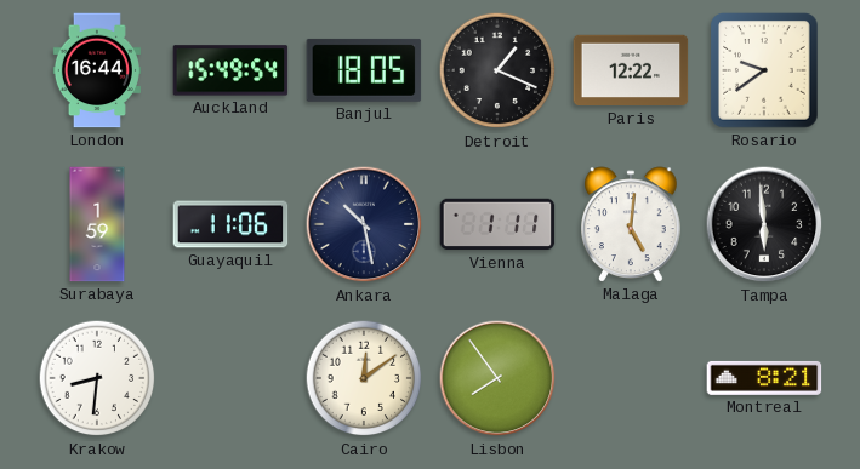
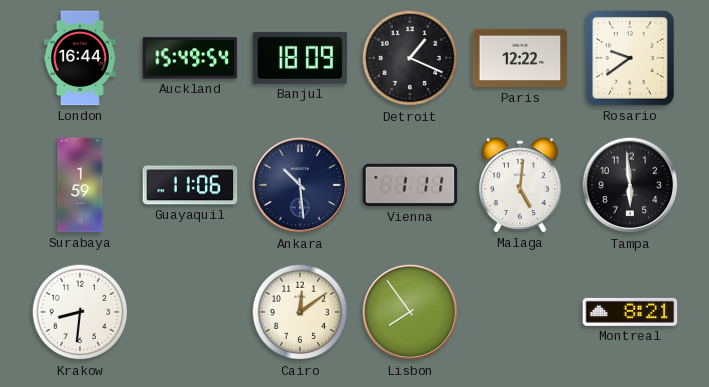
Banjul: 18:05 -> 18:09 (300, 58)
Ankara: 10:28 -> 10:29 (300, 185)
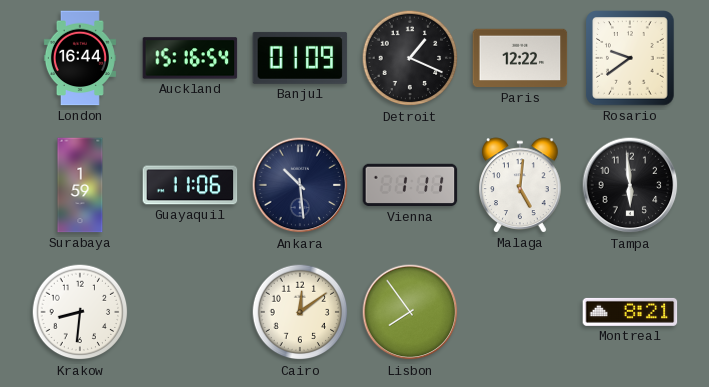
Auckland: 15:49 -> 15:16 (190, 58)
Banjul: 18:09 -> 01:09 (300, 58)
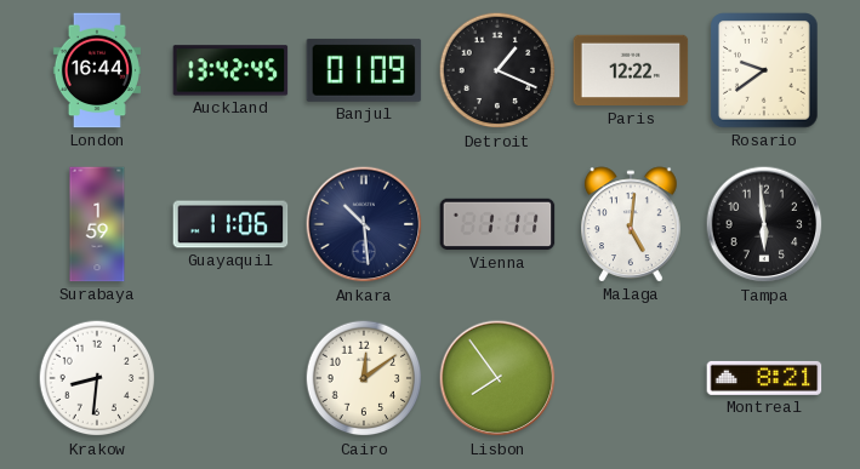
Auckland: 15:16 -> 13:42 (230, 70)
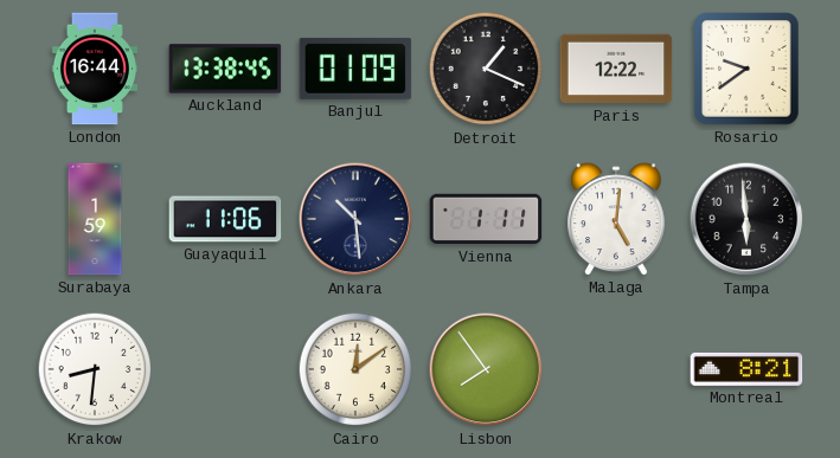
Auckland: 13:42 -> 13:38 (225, 69)
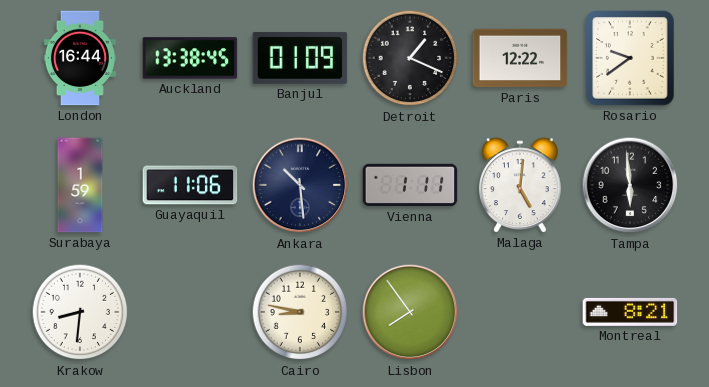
Cairo: 12:09 -> 8:47 (300, 312)
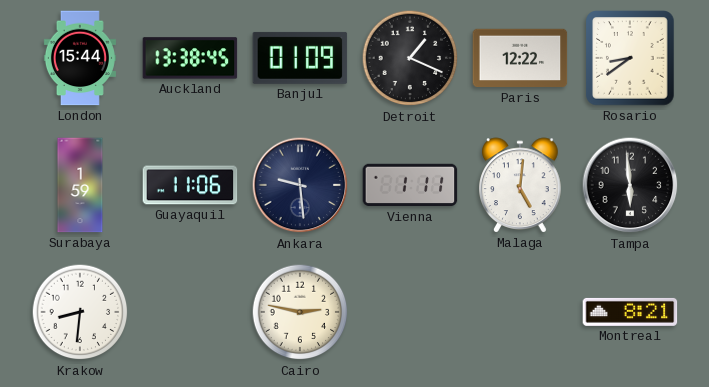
London: 16:44 -> 15:44 (80, 58)
Rosario: 9:39 -> 8:39 (630, 58)
Ankara: 10:29 -> 9:29 (300, 185)
Cairo: 8:47 -> 2:47 (300, 312)
Lisbon: 7:54 -> none (410, 312)
